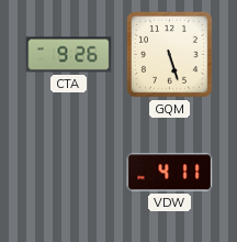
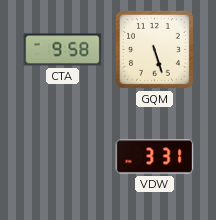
CTA: 9:26 -> 9:58 (63, 50)
VDW: 4:11 -> 3:31 (155, 157)
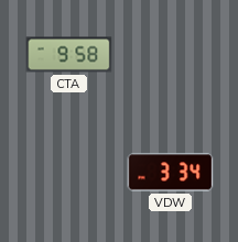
GQM: 5:27 -> none (154, 49)
VDW: 3:31 -> 3:34 (171, 173)
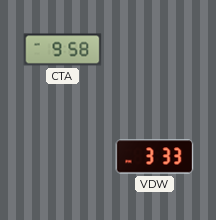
VDW: 3:34 -> 3:33 (155, 157)
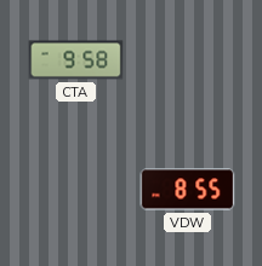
VDW: 3:33 -> 8:55 (188, 190)
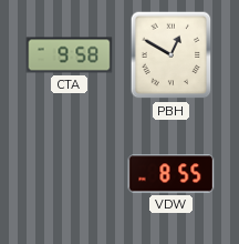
PBH: none -> 12:50 (172, 55)
